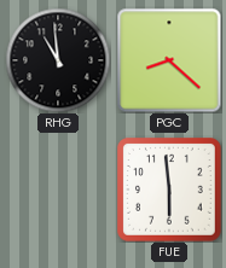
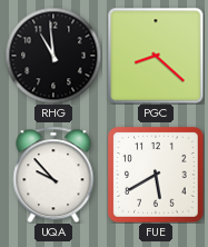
UQA: none -> 9:53 (53, 175)
FUE: 5:59 -> 5:40 (156, 175)
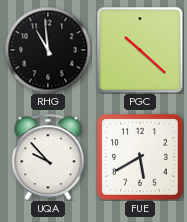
PGC: 8:22 -> 10:22 (140, 50)
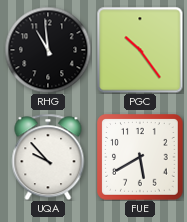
PGC: 10:22 -> 10:24 (140, 50)
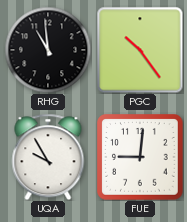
UQA: 9:53 -> 9:55 (48, 157)
FUE: 5:40 -> 9:01 (140, 157)
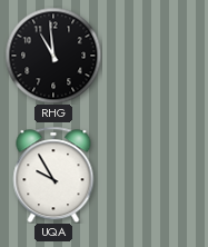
PGC: 10:24 -> none (140, 50)
FUE: 9:01 -> none (140, 157)
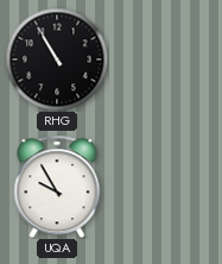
RHG: 10:59 -> 10:55 (57, 59)
